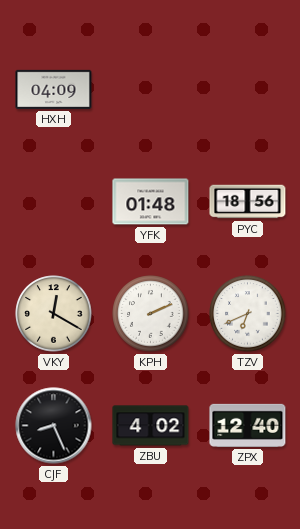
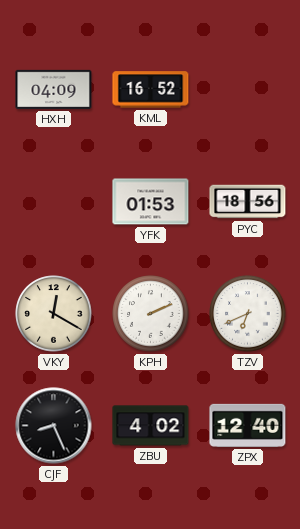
KML: none -> 16:52 (151, 90)
YFK: 01:48 -> 01:53 (151, 202)
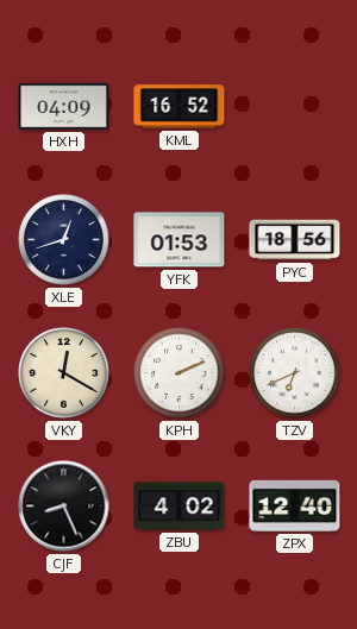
XLE: none -> 12:42 (64, 240)
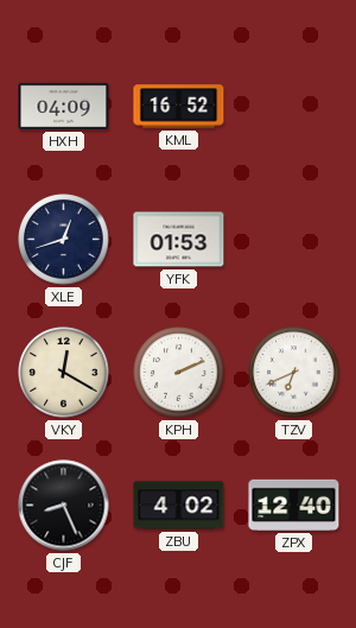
PYC: 18:56 -> none (295, 240)
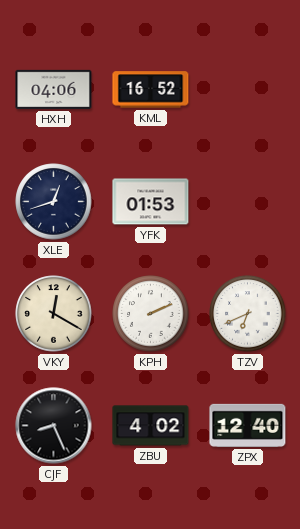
HXH: 04:09 -> 04:06 (54, 89)
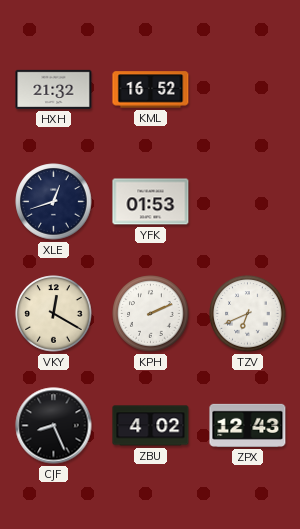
HXH: 04:06 -> 21:32 (54, 89)
ZPX: 12:40 -> 12:43 (248, 425)
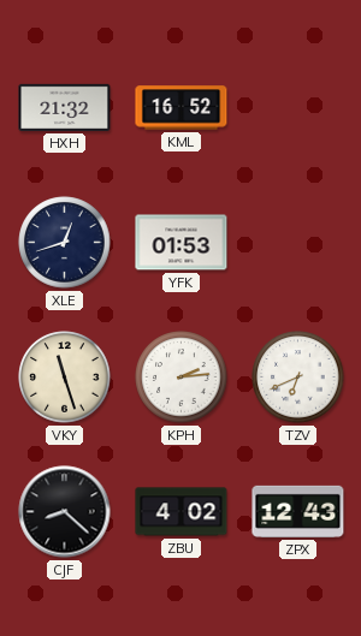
VKY: 12:20 -> 11:27 (65, 378)
KPH: 2:11 -> 2:14 (182, 378)
CJF: 8:26 -> 8:22 (65, 512)
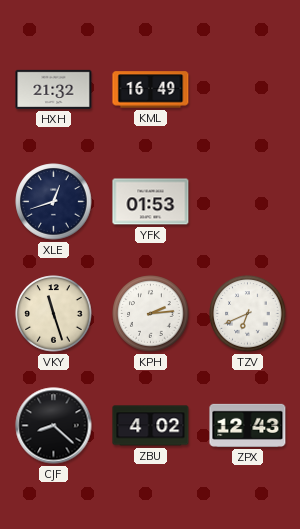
KML: 16:52 -> 16:49 (151, 90)
